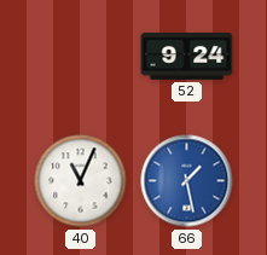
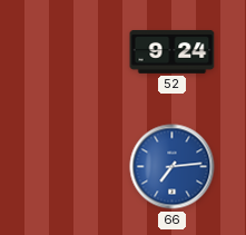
40: 11:04 -> none (81, 181)
66: 1:28 -> 7:14 (173, 167)
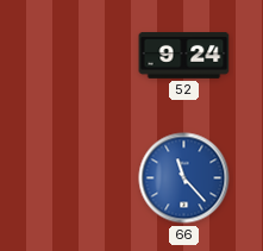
66: 7:14 -> 11:23 (184, 178)
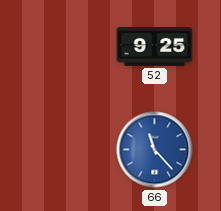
52: 9:24 -> 9:25 (155, 47)
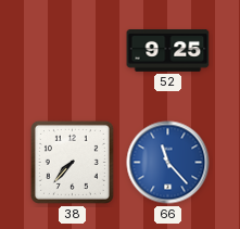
38: none -> 7:37 (72, 162)
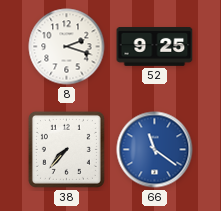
8: none -> 2:18 (67, 47)
66: 11:23 -> 11:21 (155, 150)
